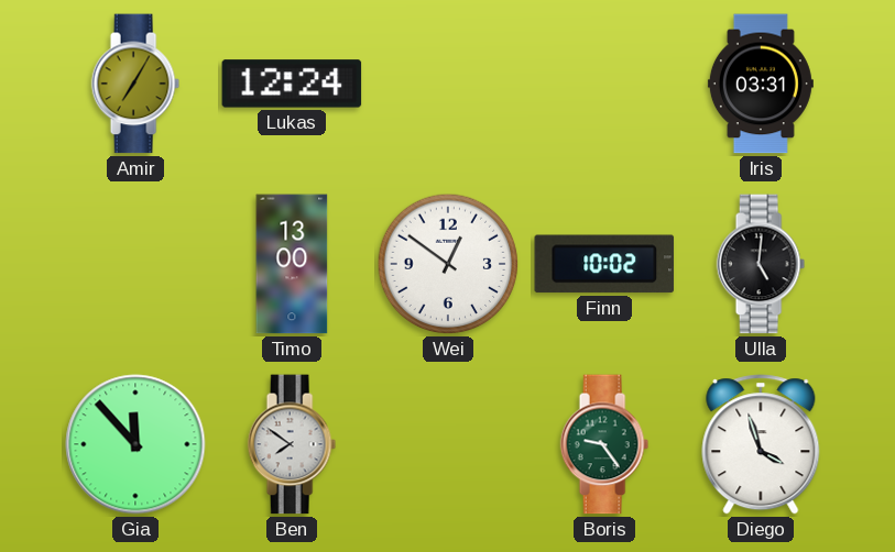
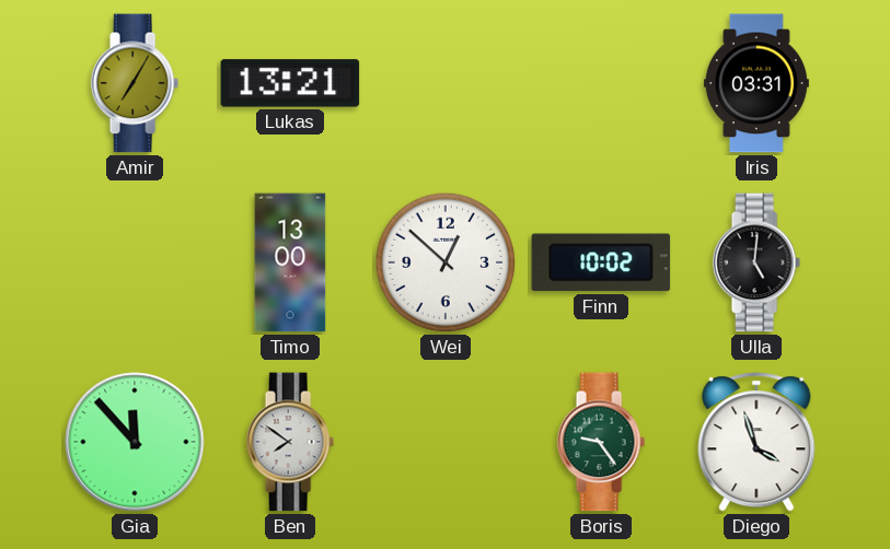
Lukas: 12:24 -> 13:21 (290, 83)
Wei: 12:51 -> 12:52 (446, 262)
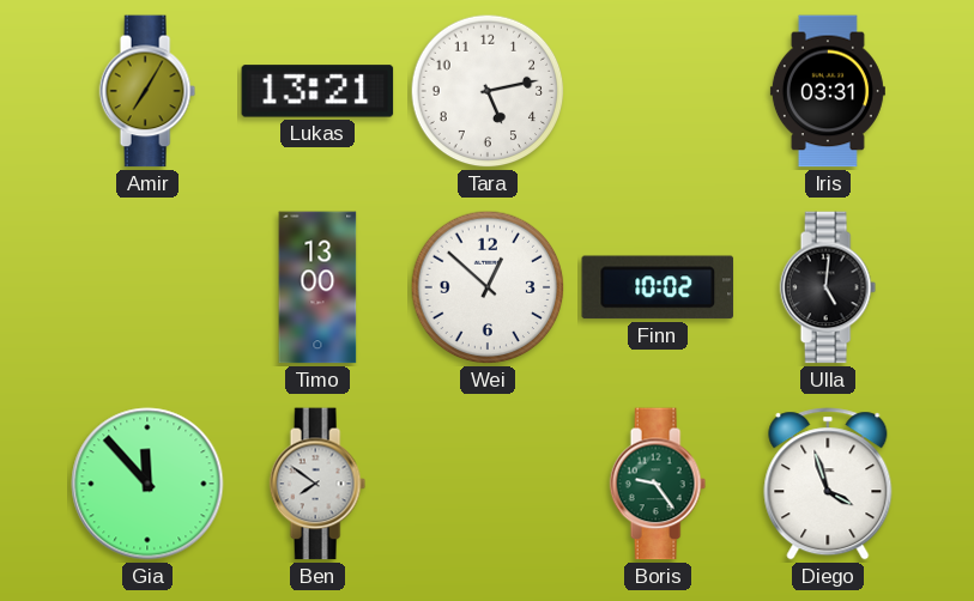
Tara: none -> 5:13 (488, 91)
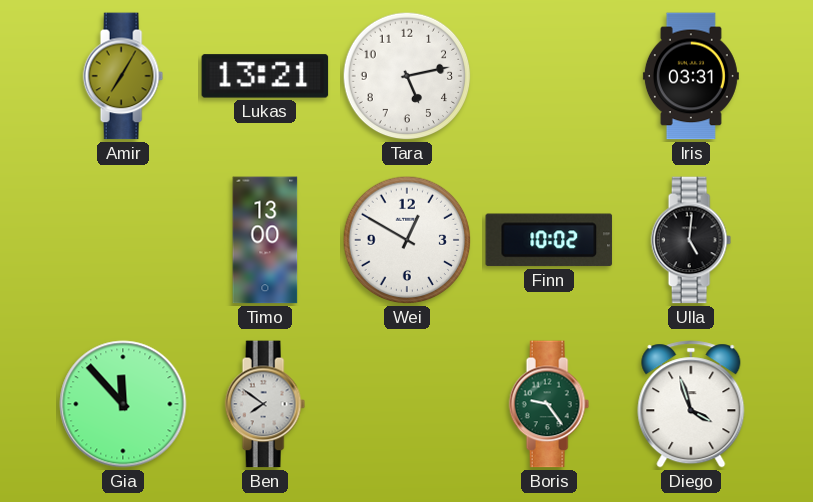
Wei: 12:52 -> 12:50 (407, 240)
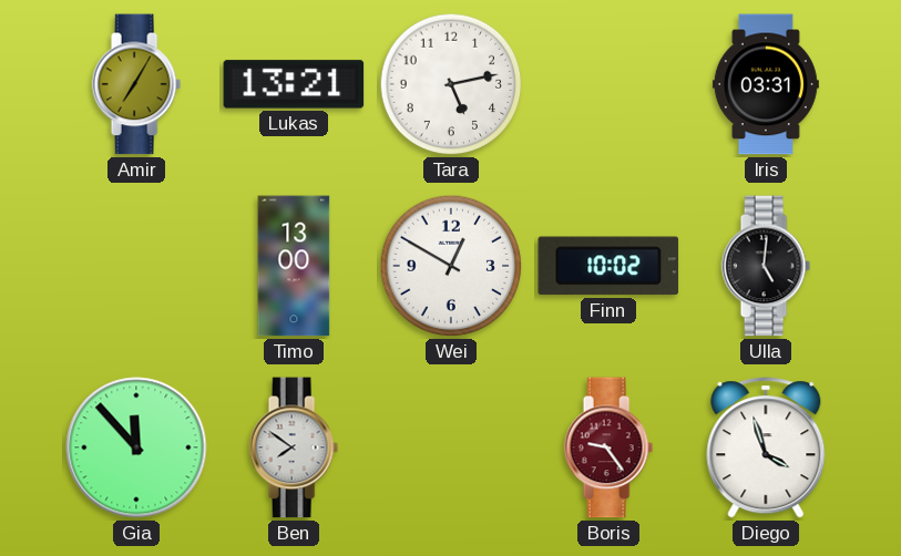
Boris dial: green -> burgundy (608, 447)
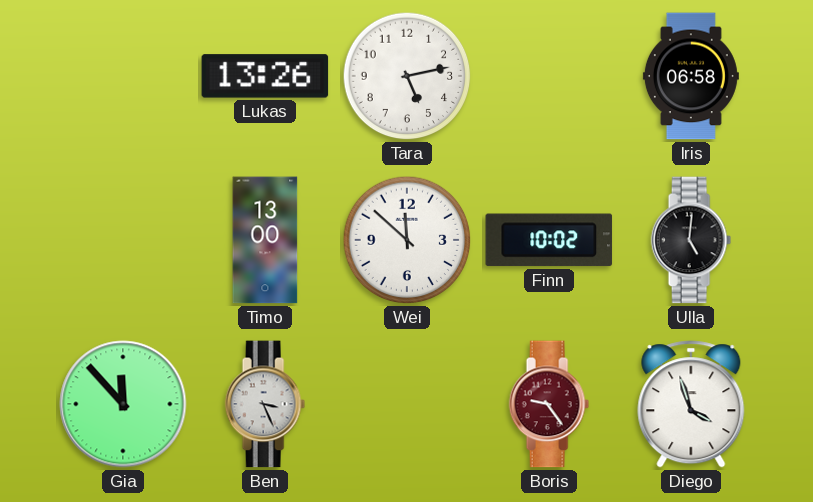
Amir: 7:05 -> none (136, 84)
Lukas: 13:21 -> 13:26 (265, 76)
Iris: 03:31 -> 06:58 (691, 76)
Wei: 12:50 -> 11:52 (407, 240)
Ben: 7:51 -> 3:26 (265, 404)
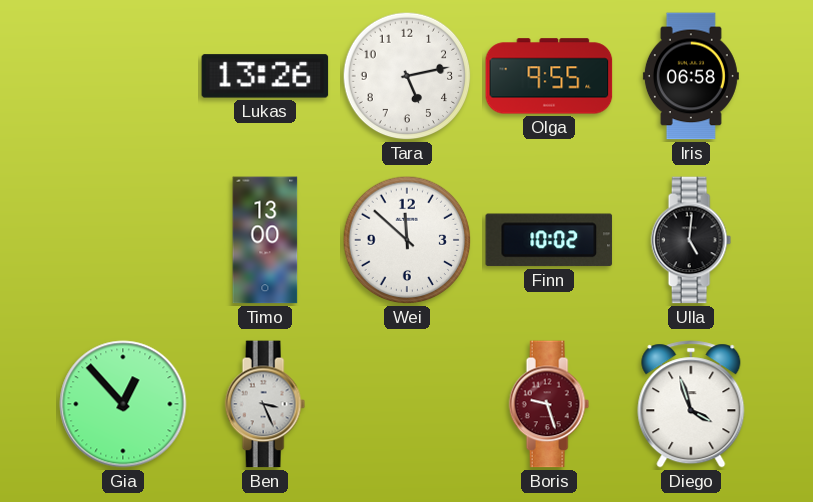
Olga: none -> 9:55 (549, 76)
Gia: 11:53 -> 12:53 (123, 404)
Boris: 9:24 -> 9:27 (549, 404)
